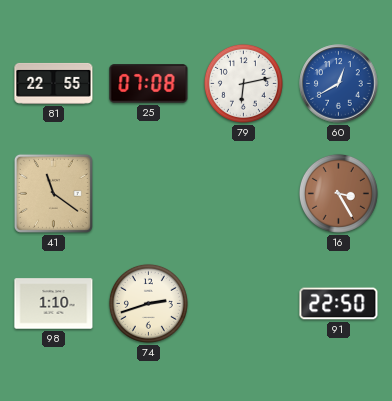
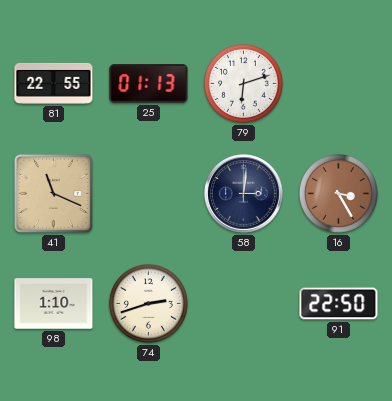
25: 07:08 -> 01:13 (149, 84)
79: 6:13 -> 6:12 (243, 83)
60: 12:40 -> none (339, 84)
41: 11:21 -> 11:19 (53, 193)
58: none -> 3:01 (244, 194)
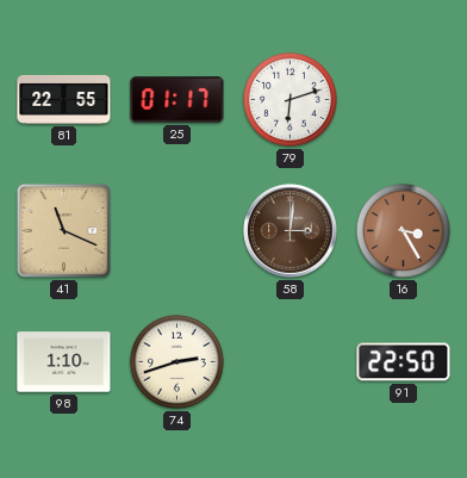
25: 01:13 -> 01:17 (178, 100)
58 dial: navy -> brown (291, 231)
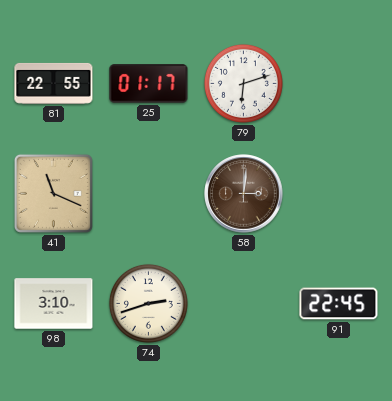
16: 3:25 -> none (403, 230)
98: 1:10 -> 3:10 (54, 304)
91: 22:50 -> 22:45 (339, 304)
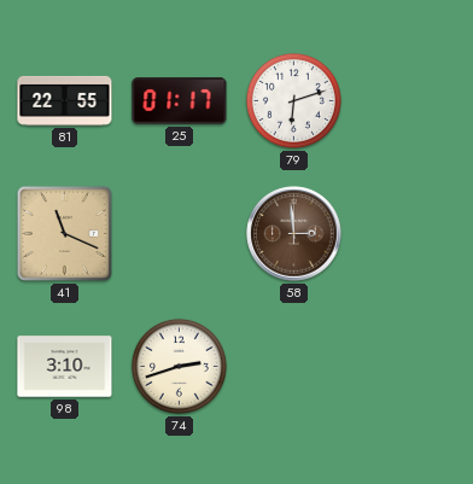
58: 3:01 -> 2:59 (294, 234)
91: 22:45 -> none (339, 304)
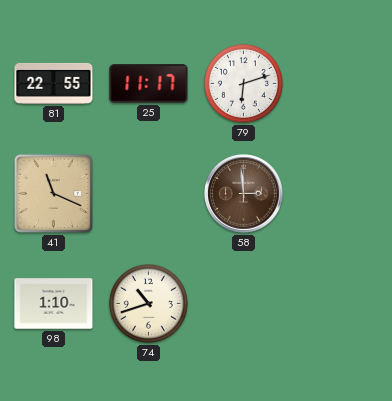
25: 01:17 -> 11:17 (149, 84)
98: 3:10 -> 1:10 (54, 304)
74: 2:42 -> 10:42 (148, 303)
